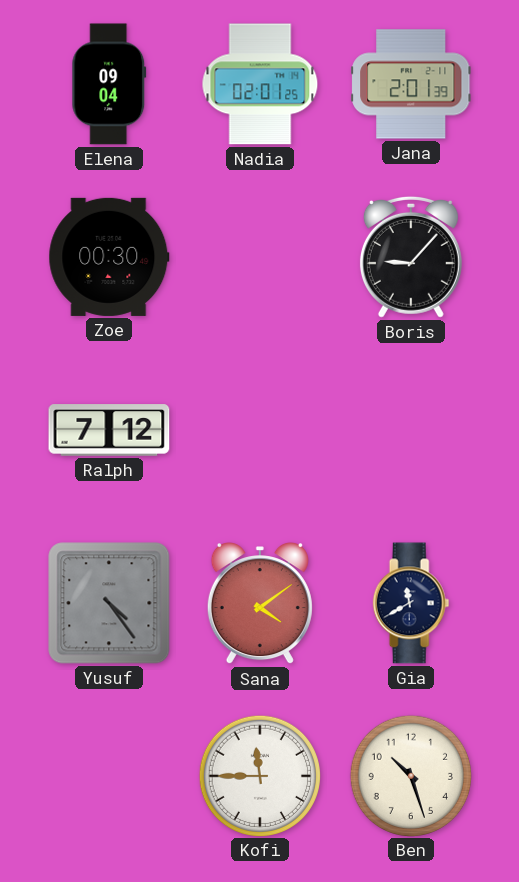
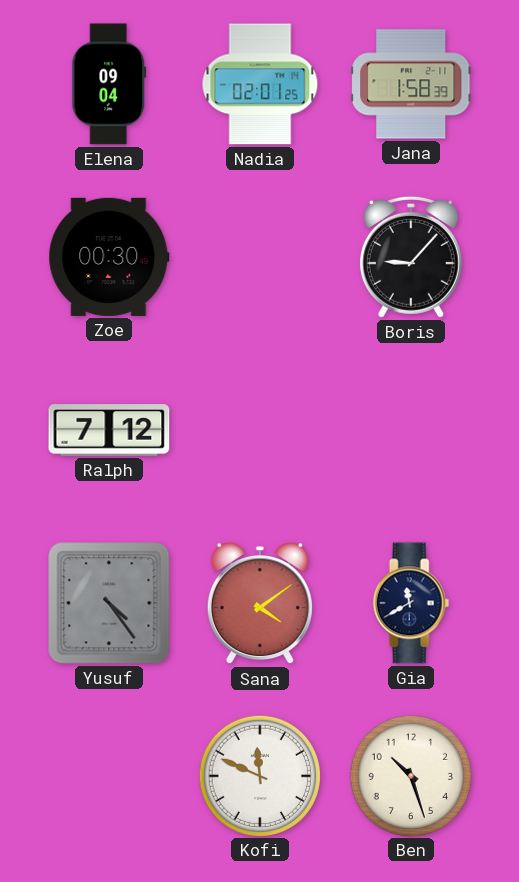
Jana: 2:01 -> 1:58 (411, 84)
Kofi: 11:45 -> 11:49 (259, 775)
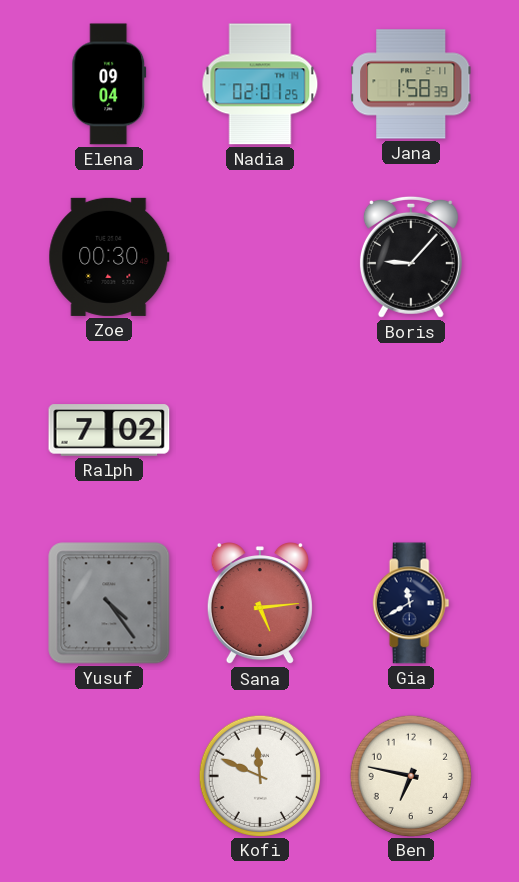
Ralph: 7:12 -> 7:02 (109, 430)
Sana: 4:09 -> 5:14 (260, 604)
Ben: 10:27 -> 6:47 (410, 775)
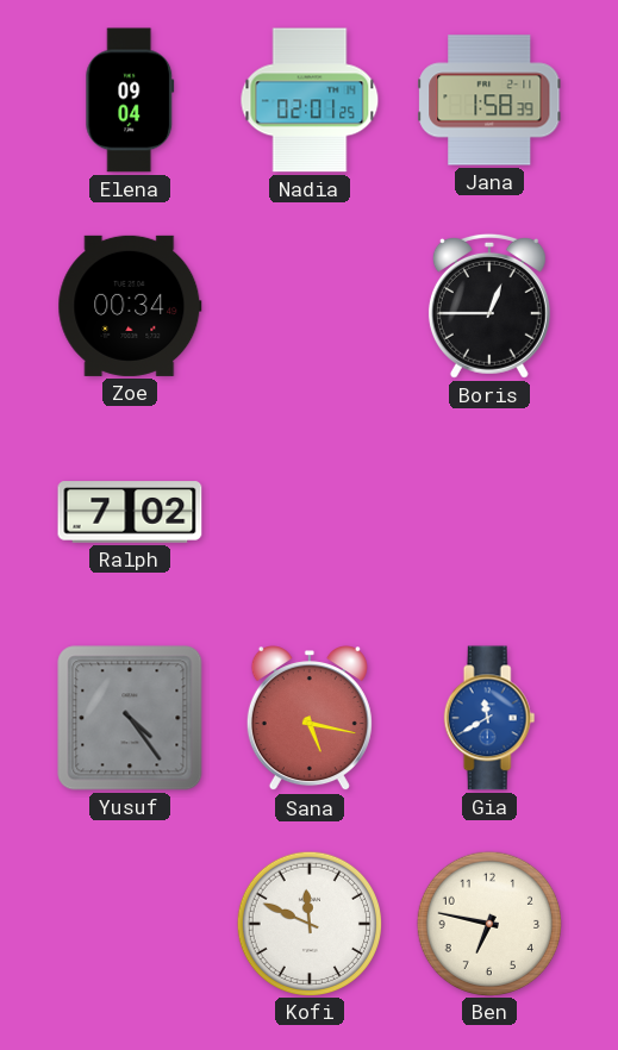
Zoe: 00:30 -> 00:34 (130, 306)
Boris: 9:07 -> 12:45 (489, 306)
Sana: 5:14 -> 5:17 (310, 719)
Gia dial: navy -> blue (489, 718)
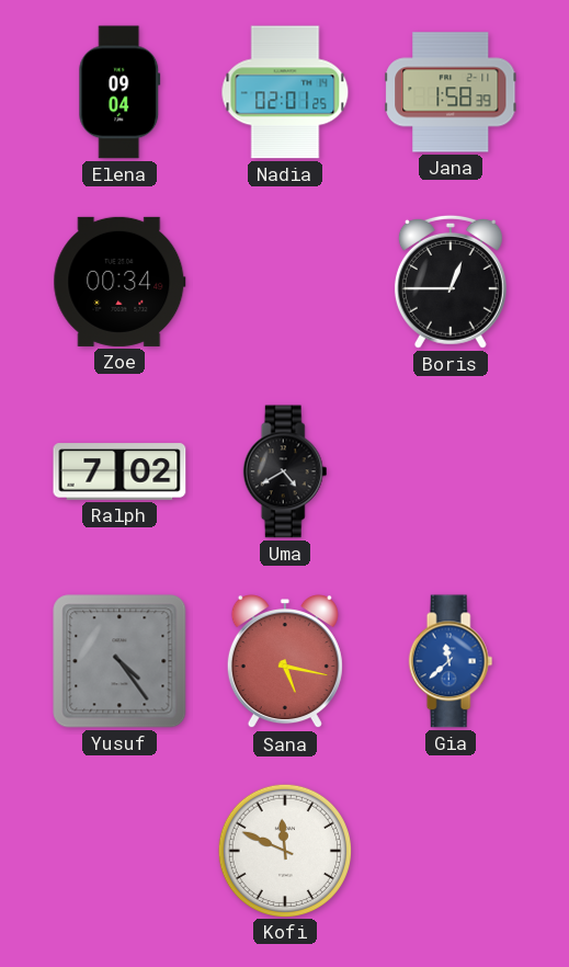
Uma: none -> 4:40 (285, 471)
Gia: 11:40 -> 11:38 (451, 661)
Ben: 6:47 -> none (488, 923)
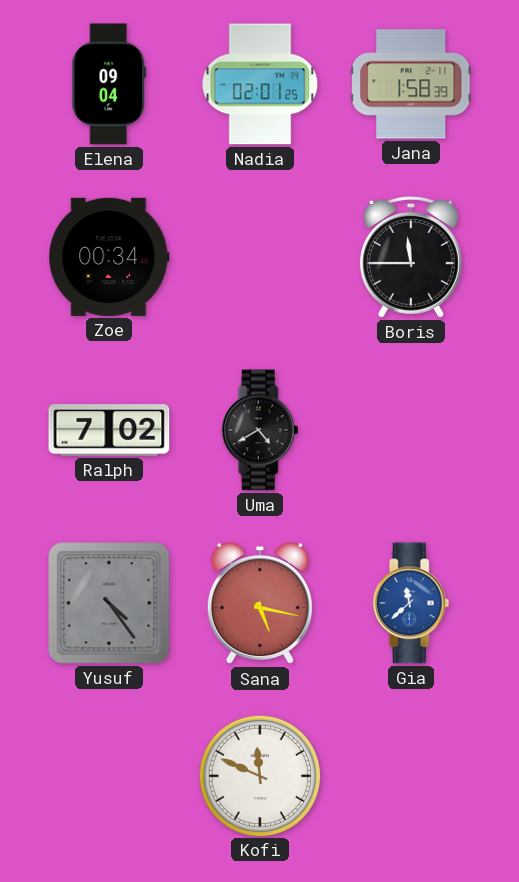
Boris: 12:45 -> 11:45 (411, 257)
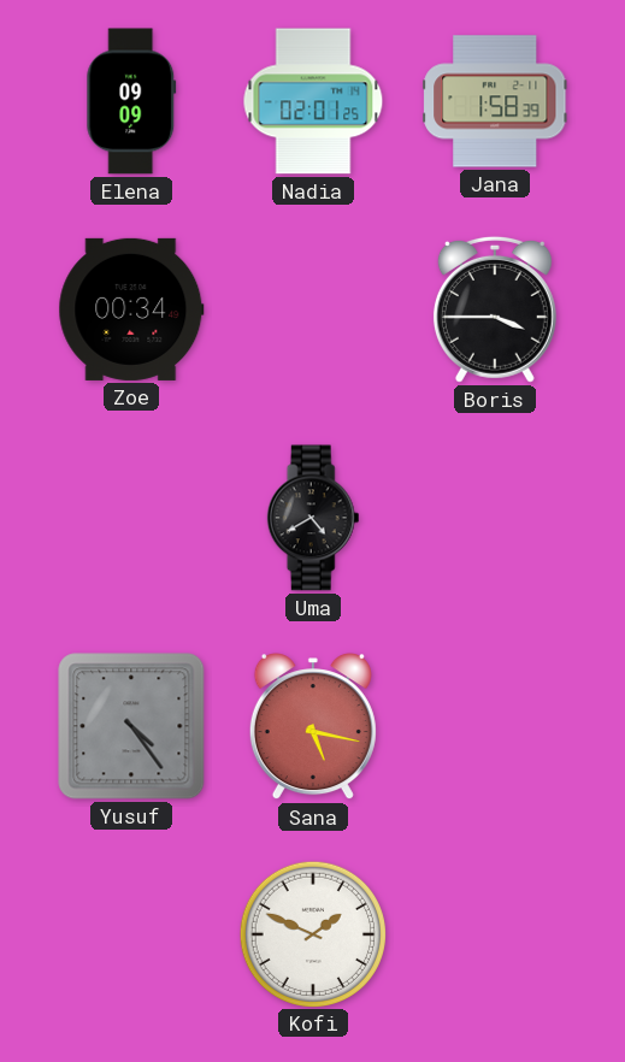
Elena: 09:04 -> 09:09 (131, 101)
Boris: 11:45 -> 3:45 (495, 309)
Ralph: 7:02 -> none (109, 430)
Gia: 11:38 -> none (411, 603)
Kofi: 11:49 -> 1:49 (312, 933)
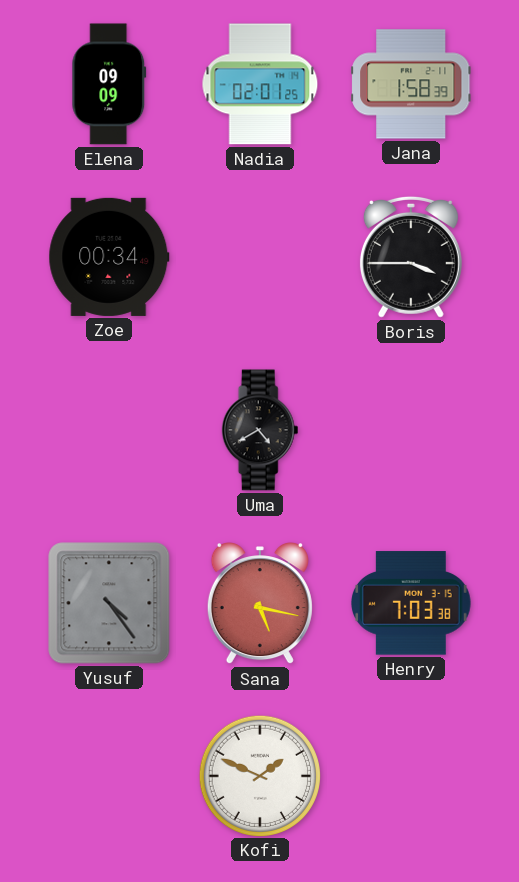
Henry: none -> 7:03 (411, 603)
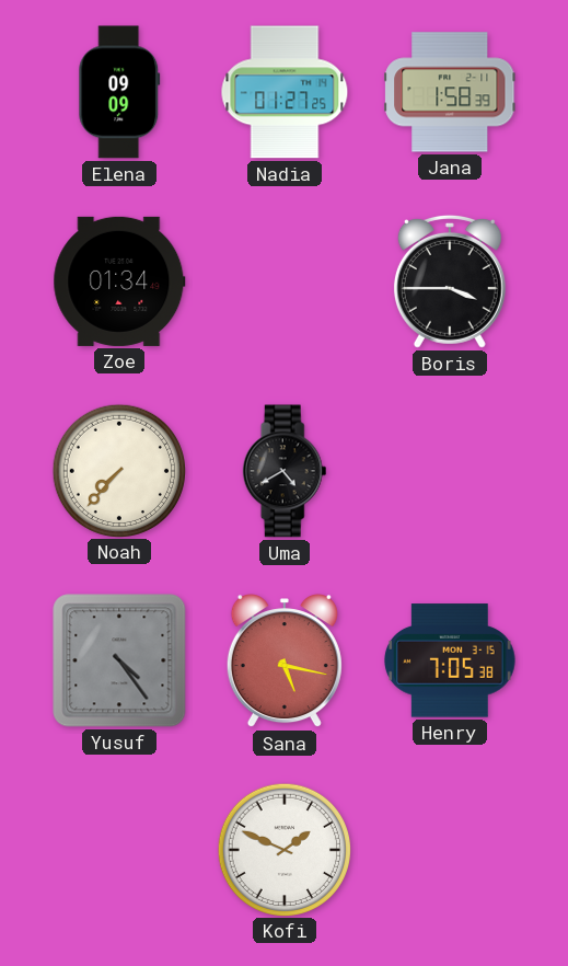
Nadia: 02:01 -> 01:27 (285, 92)
Zoe: 00:34 -> 01:34 (119, 281)
Noah: none -> 7:37 (118, 470)
Henry: 7:03 -> 7:05 (450, 660)
